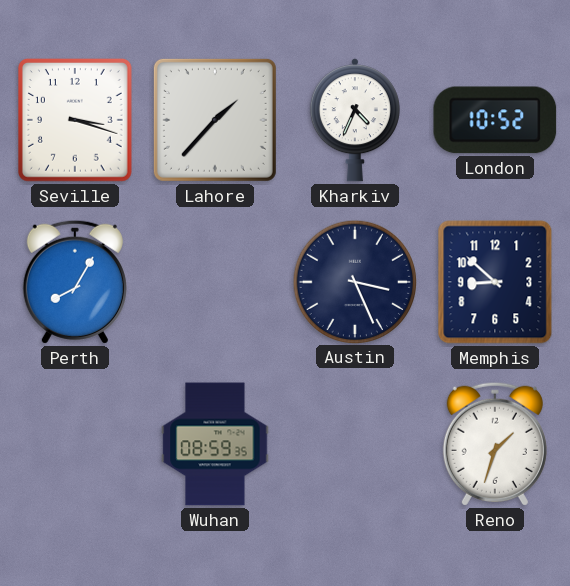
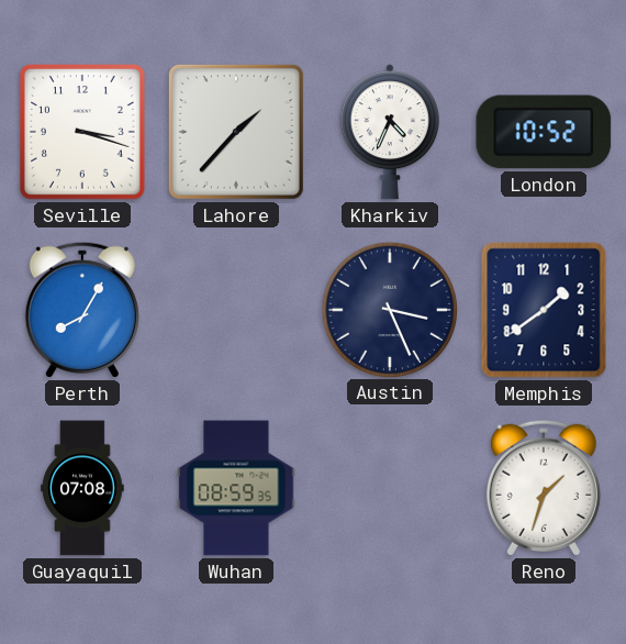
Memphis: 8:52 -> 1:39 (544, 310)
Guayaquil: none -> 07:08 (82, 488)
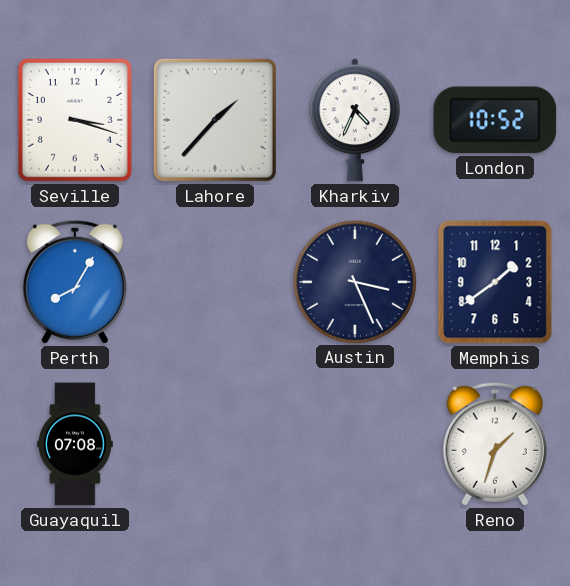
Wuhan: 08:59 -> none (236, 488)
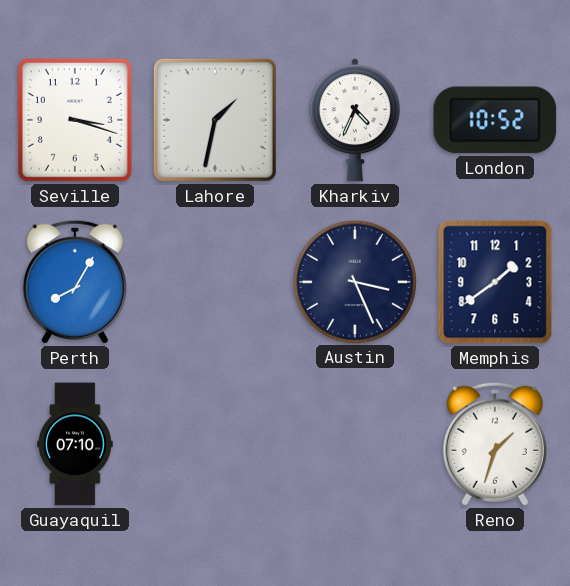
Lahore: 1:37 -> 1:32 (215, 120)
Guayaquil: 07:08 -> 07:10 (75, 444)
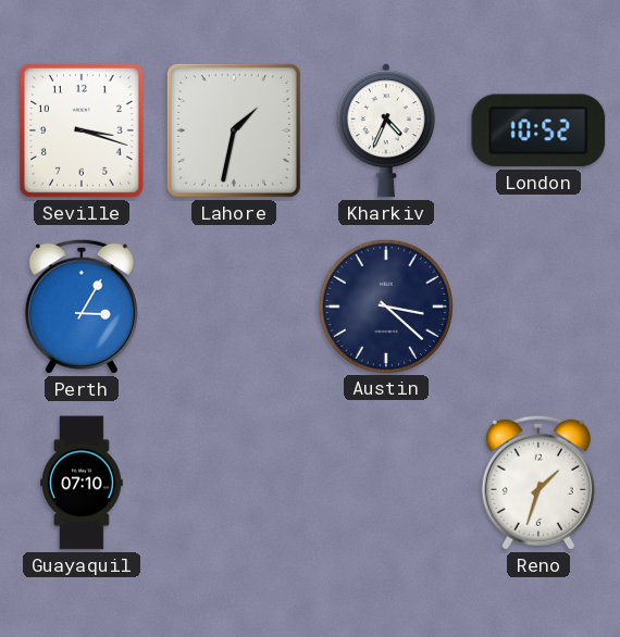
Perth: 8:05 -> 3:05 (82, 307)
Austin: 3:26 -> 3:22 (385, 305)
Memphis: 1:39 -> none (495, 282)
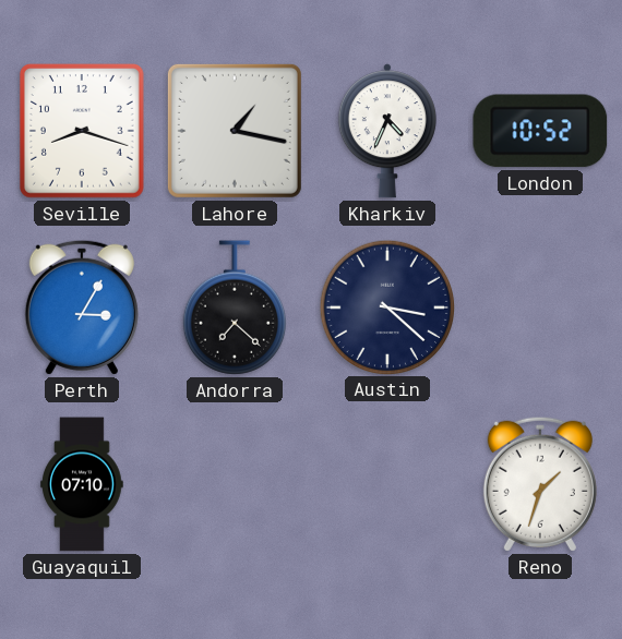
Seville: 3:18 -> 8:18 (82, 132)
Lahore: 1:32 -> 1:17 (235, 131)
Andorra: none -> 7:22 (235, 308)
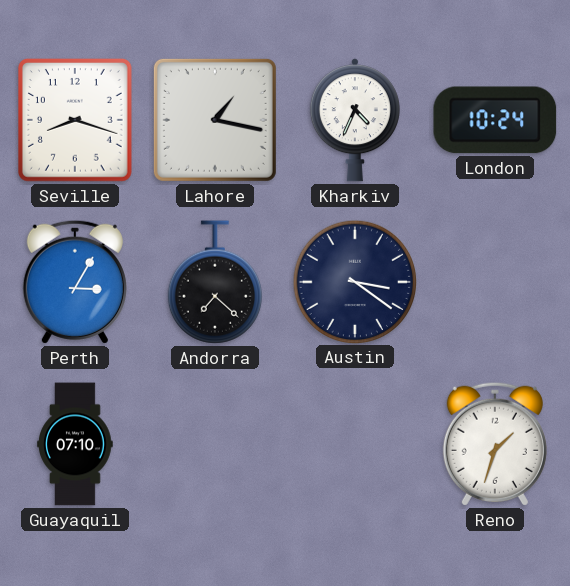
London: 10:52 -> 10:24 (495, 120)
Austin: 3:22 -> 3:21 (354, 281)
